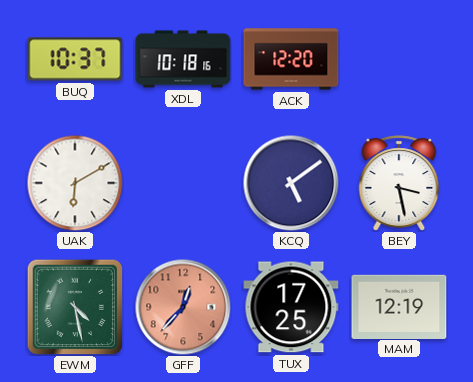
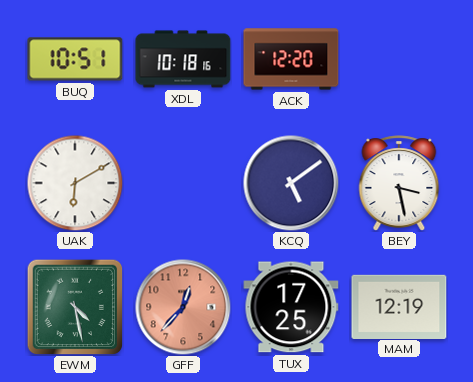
BUQ: 10:37 -> 10:51 (75, 59)
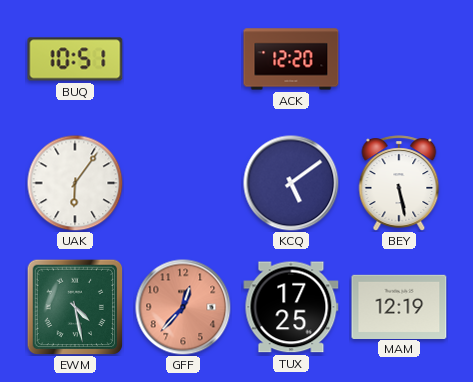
XDL: 10:18 -> none (183, 59)
UAK: 6:10 -> 6:06 (75, 183)
BEY: 3:28 -> 5:28 (399, 183)
